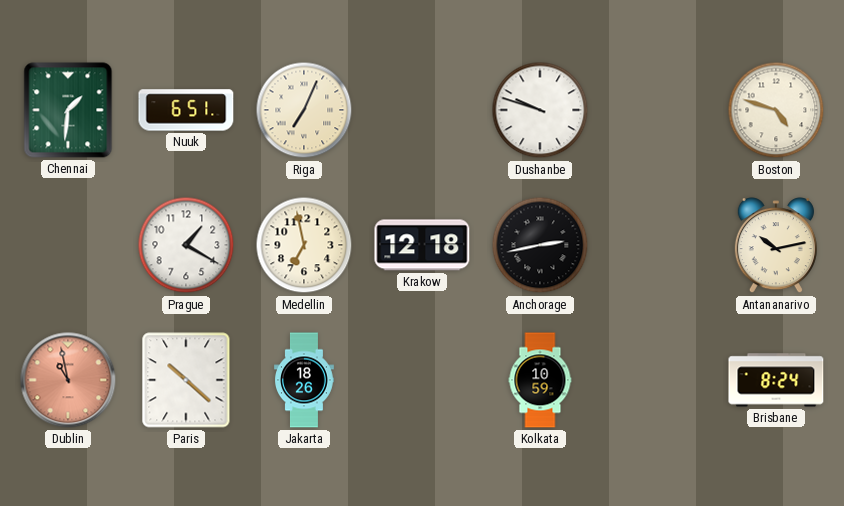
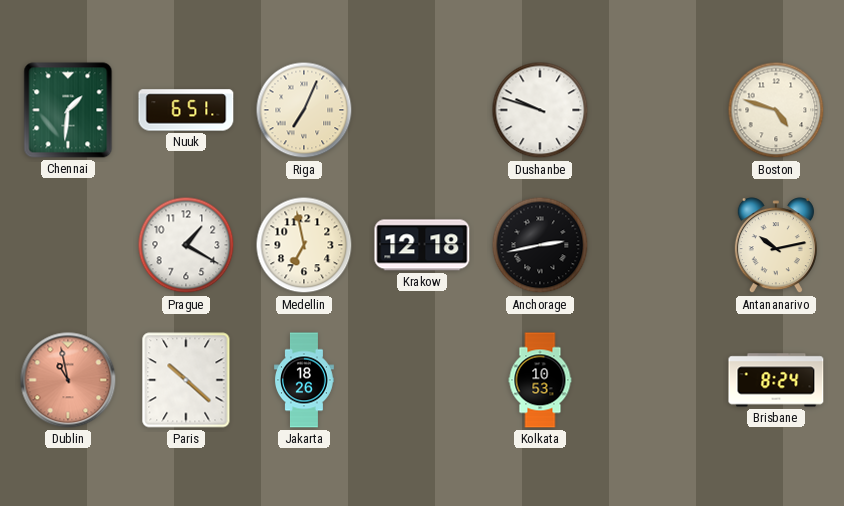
Kolkata: 10:59 -> 10:53 (540, 380)
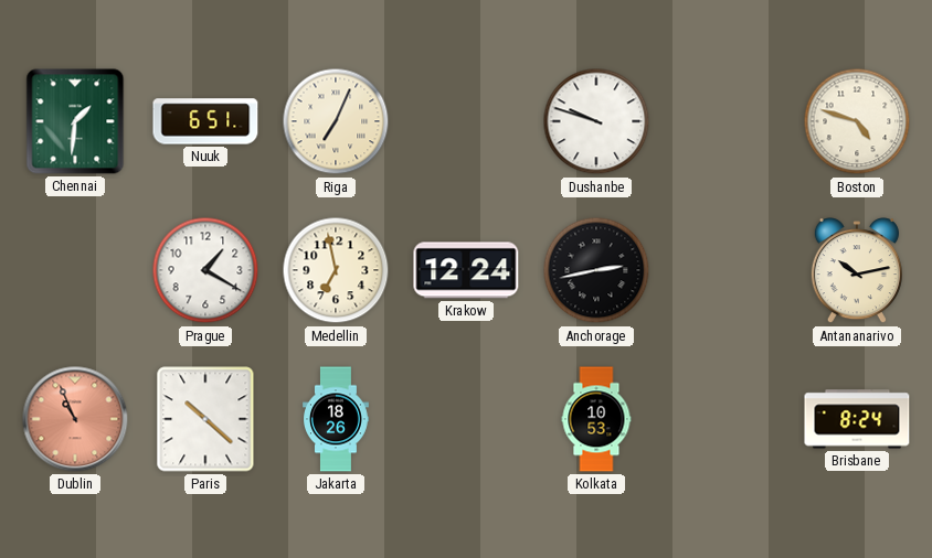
Krakow: 12:18 -> 12:24 (466, 270)
Dublin: 10:58 -> 10:56 (75, 419)
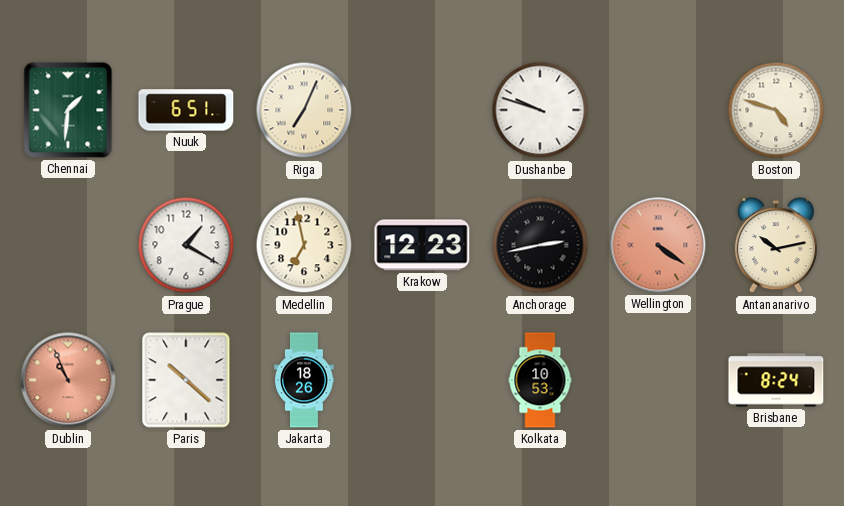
Krakow: 12:24 -> 12:23 (422, 245)
Wellington: none -> 4:21 (658, 245)
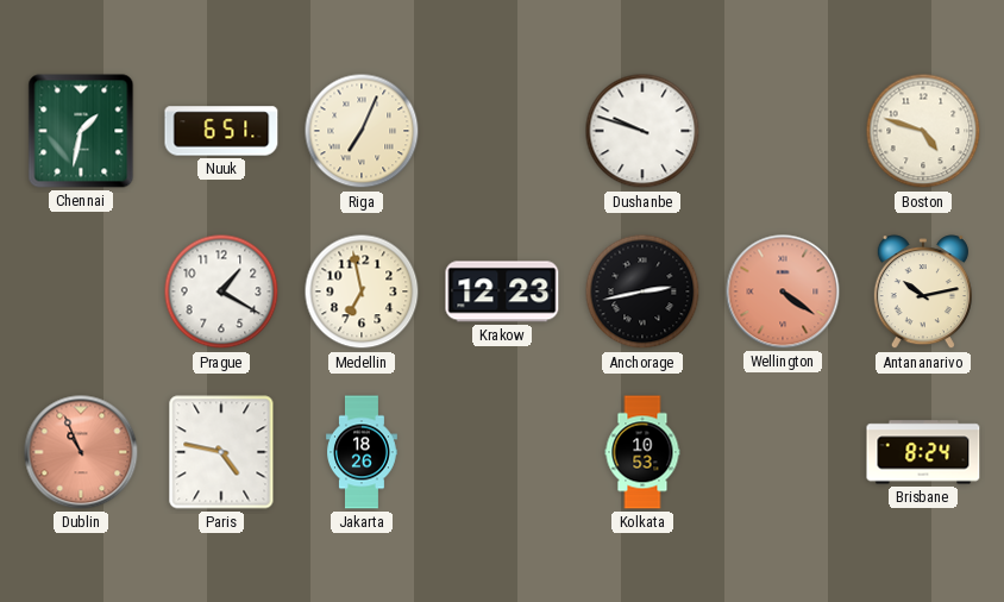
Chennai: 1:31 -> 1:32 (81, 131)
Paris: 10:22 -> 4:47 (221, 452)
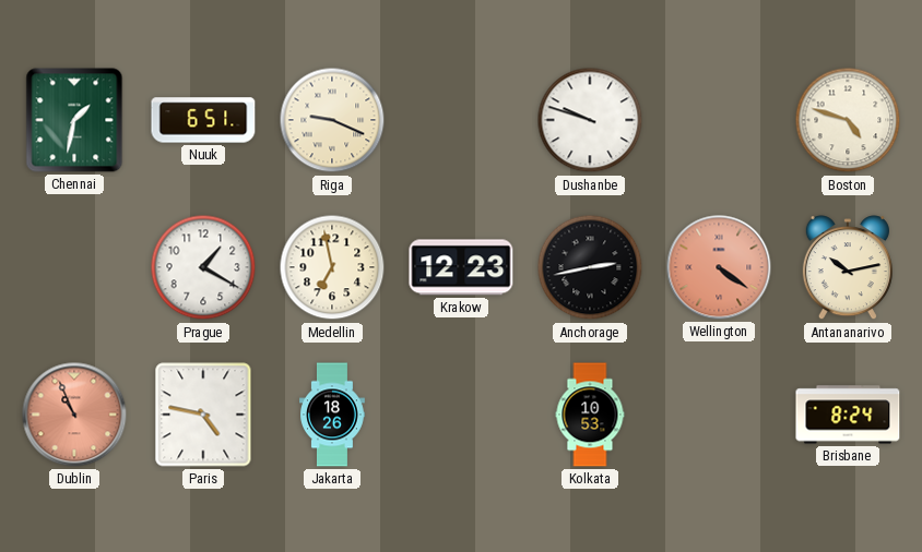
Riga: 7:04 -> 9:19 (332, 120)
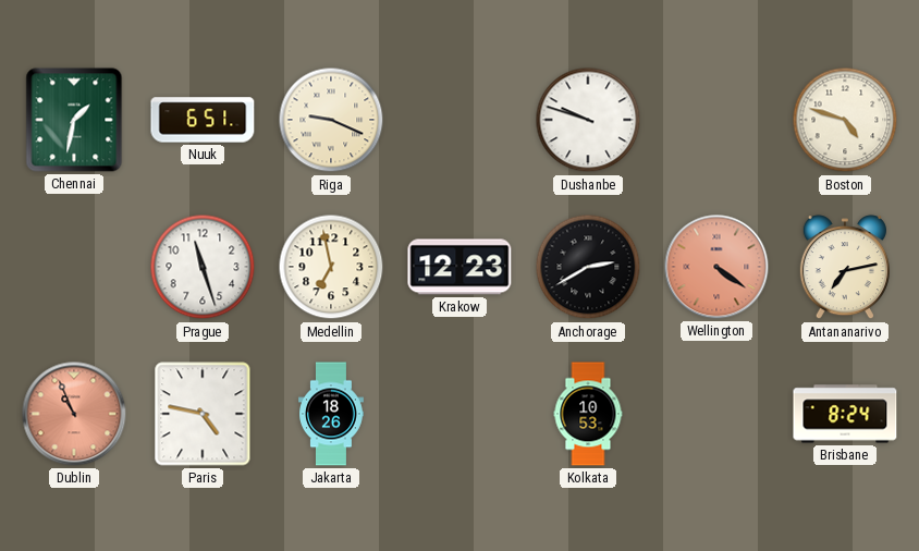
Prague: 1:20 -> 11:27 (203, 267)
Anchorage: 2:43 -> 2:40 (588, 267)
Antananarivo: 10:13 -> 7:13 (845, 268)
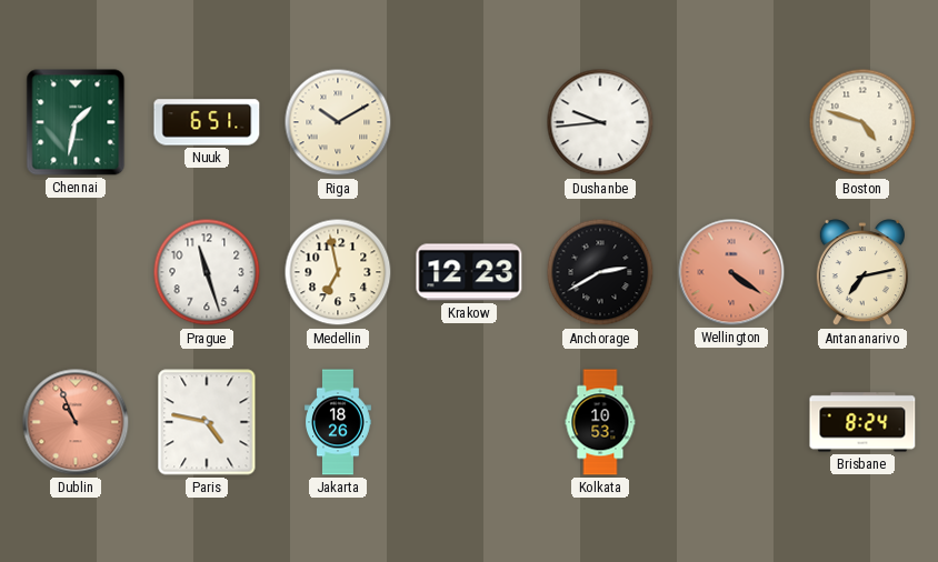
Riga: 9:19 -> 10:10 (338, 122)
Dushanbe: 9:48 -> 9:44 (600, 122)
